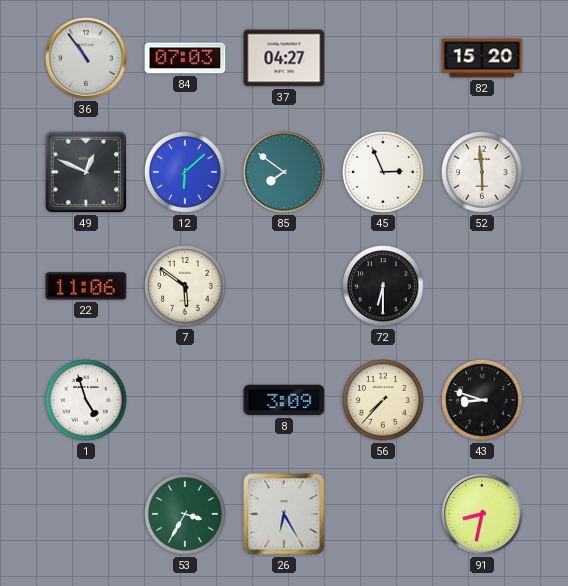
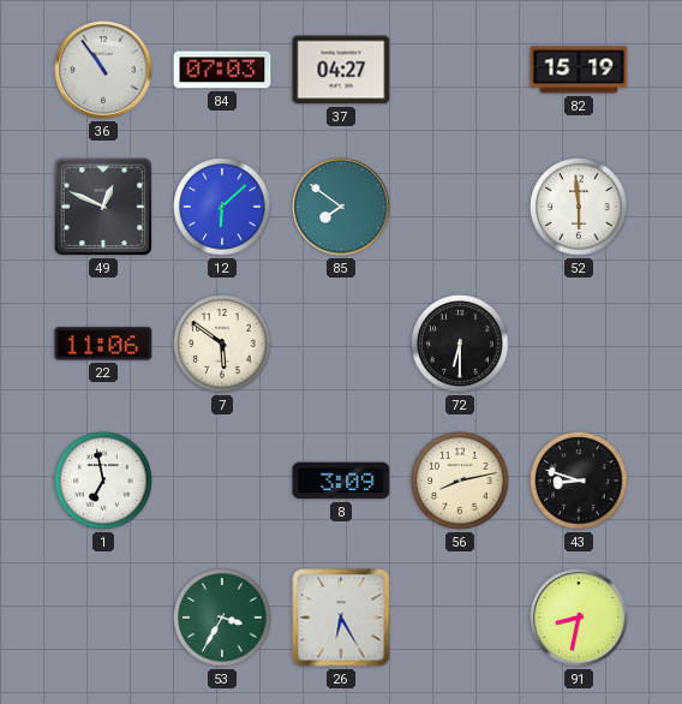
82: 15:20 -> 15:19 (579, 70)
45: 2:56 -> none (383, 172)
1: 4:57 -> 6:58 (103, 481)
56: 7:37 -> 8:13 (460, 481)
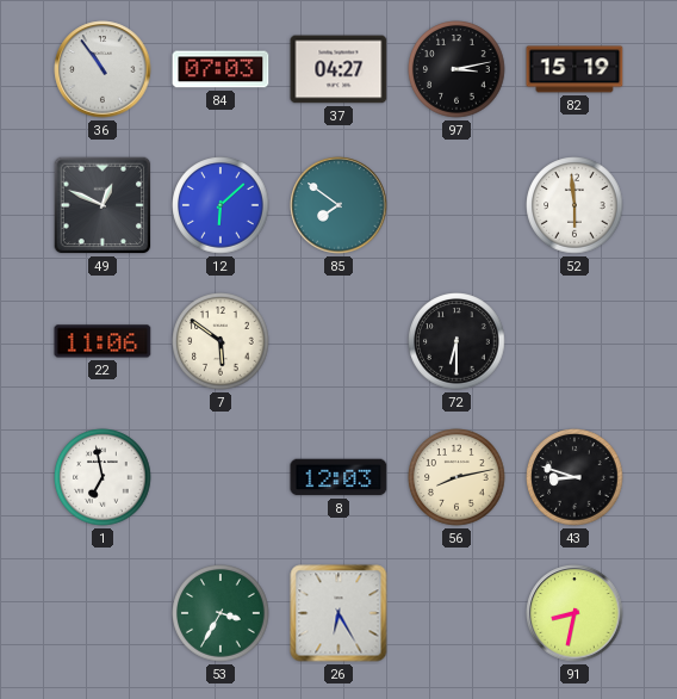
97: none -> 3:13 (456, 69)
8: 3:09 -> 12:03 (338, 477)
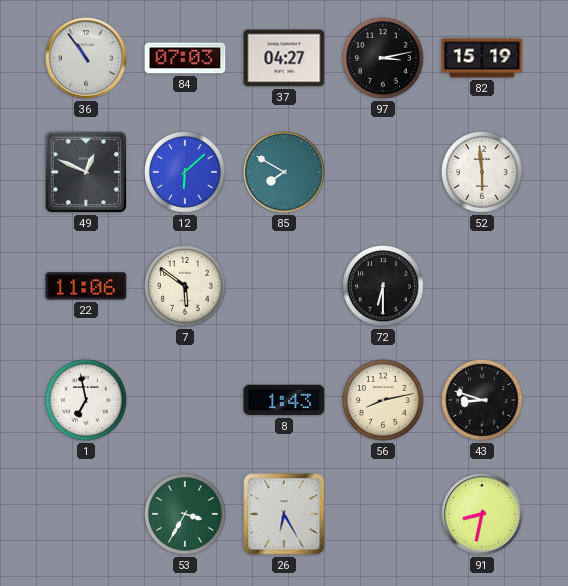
85: 7:51 -> 7:50 (284, 172)
8: 12:03 -> 1:43 (284, 400)
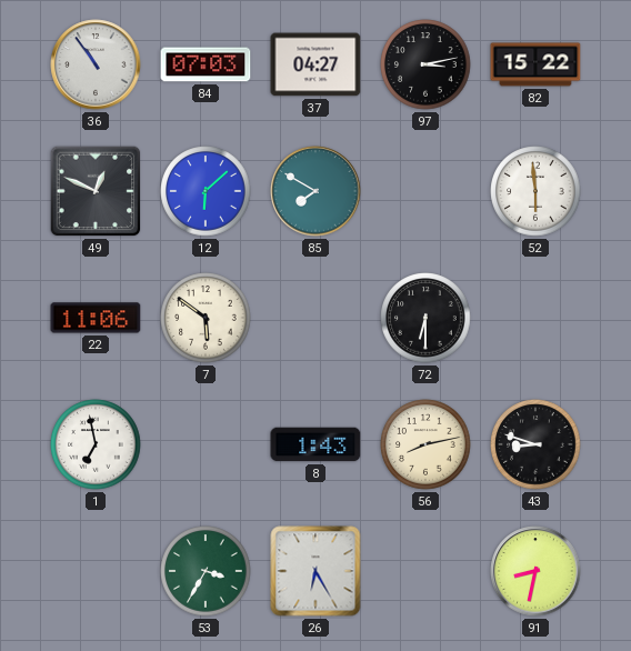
82: 15:19 -> 15:22 (535, 64)
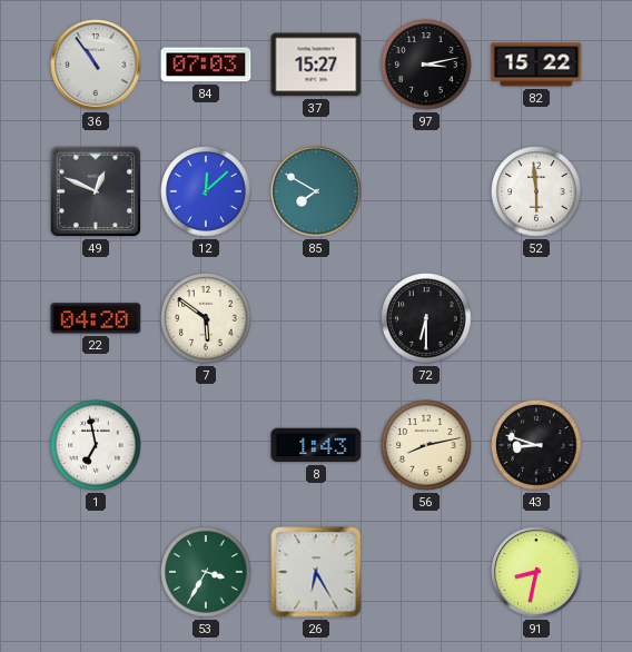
37: 04:27 -> 15:27 (316, 65)
12: 6:08 -> 12:08 (206, 191)
22: 11:06 -> 04:20 (96, 318)
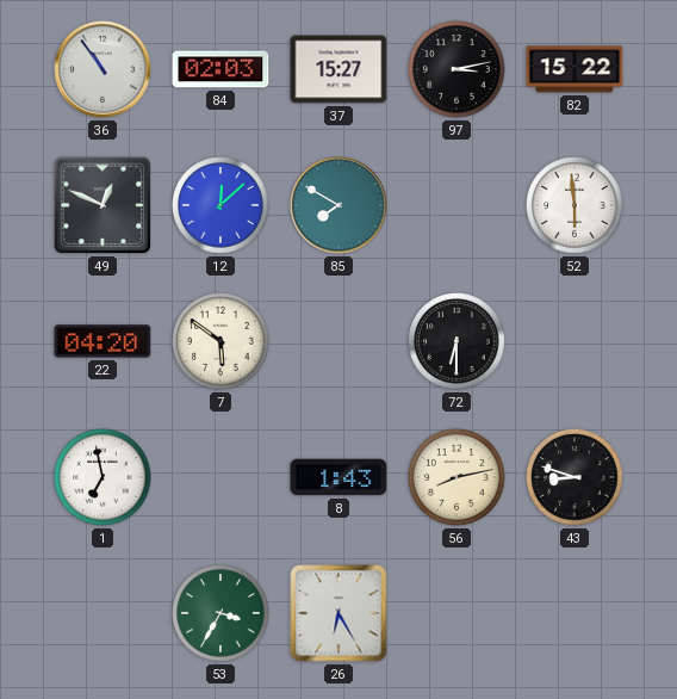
84: 07:03 -> 02:03 (221, 69)
91: 8:32 -> none (536, 572)
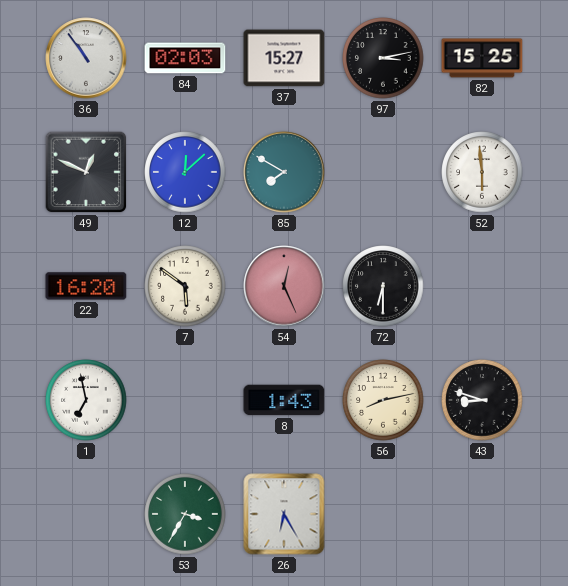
82: 15:22 -> 15:25 (482, 58)
22: 04:20 -> 16:20 (86, 286)
54: none -> 12:26 (284, 286)
